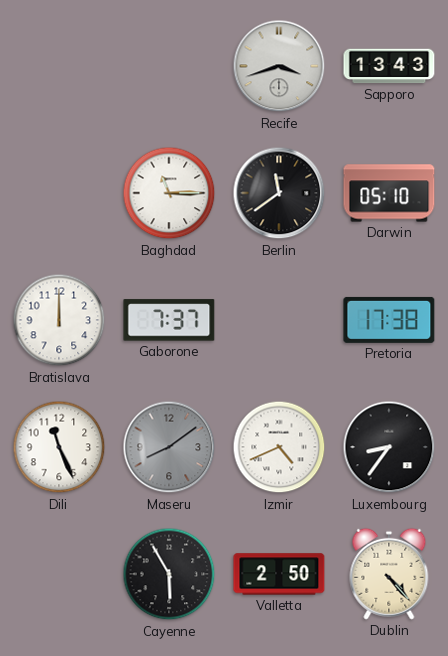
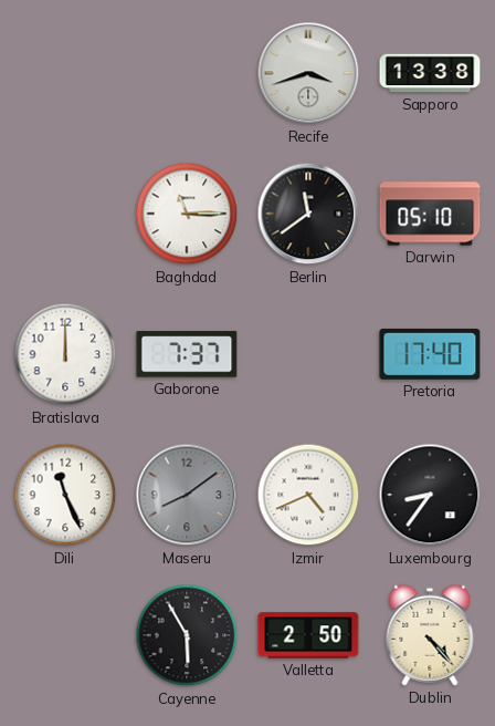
Sapporo: 13:43 -> 13:38 (430, 73)
Pretoria: 17:38 -> 17:40 (430, 354)
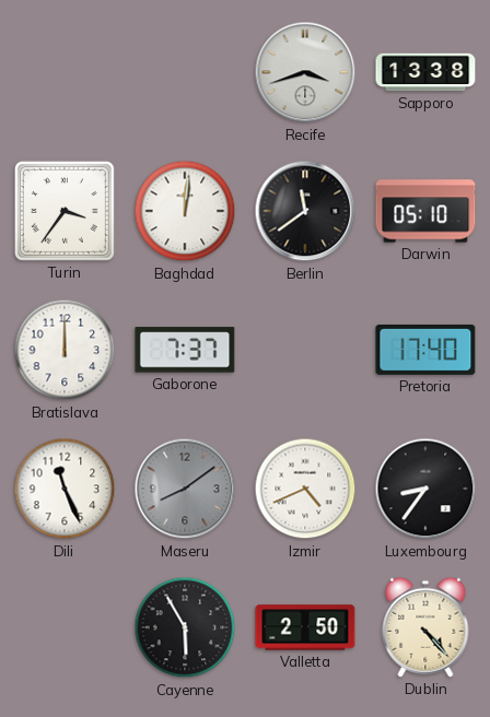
Turin: none -> 3:36 (65, 211)
Baghdad: 11:15 -> 12:01 (185, 211)
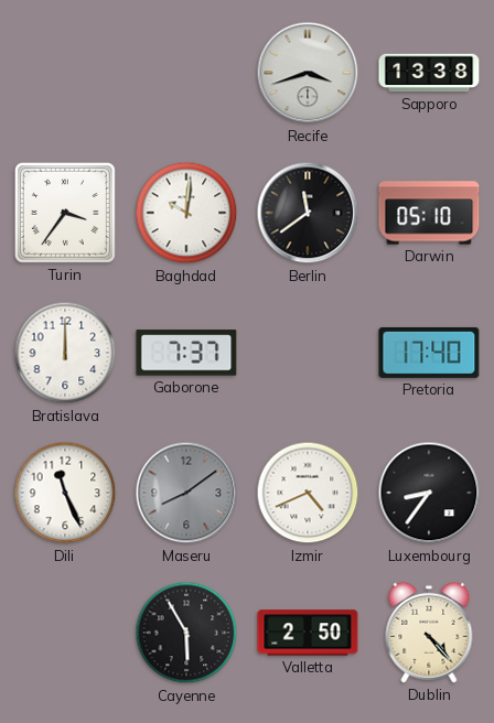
Baghdad: 12:01 -> 10:01 (186, 213)
